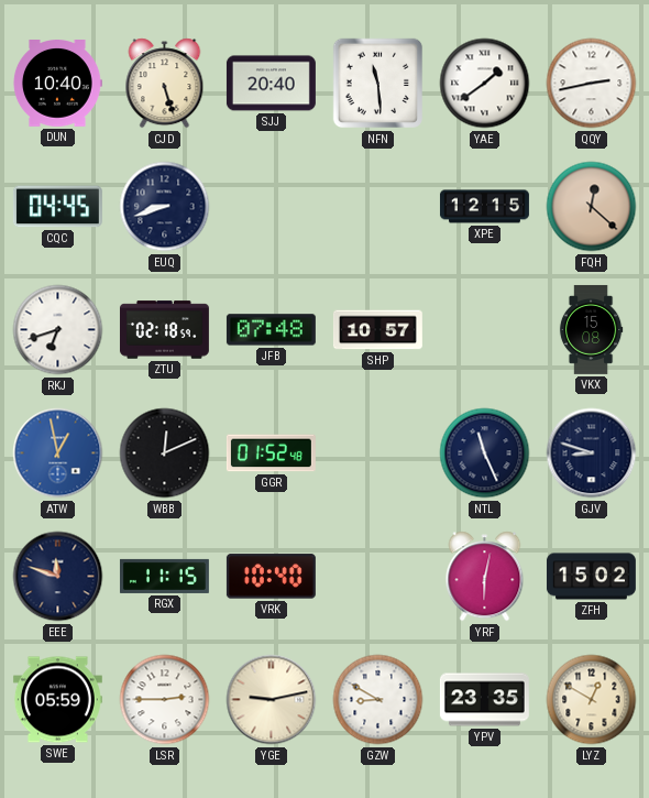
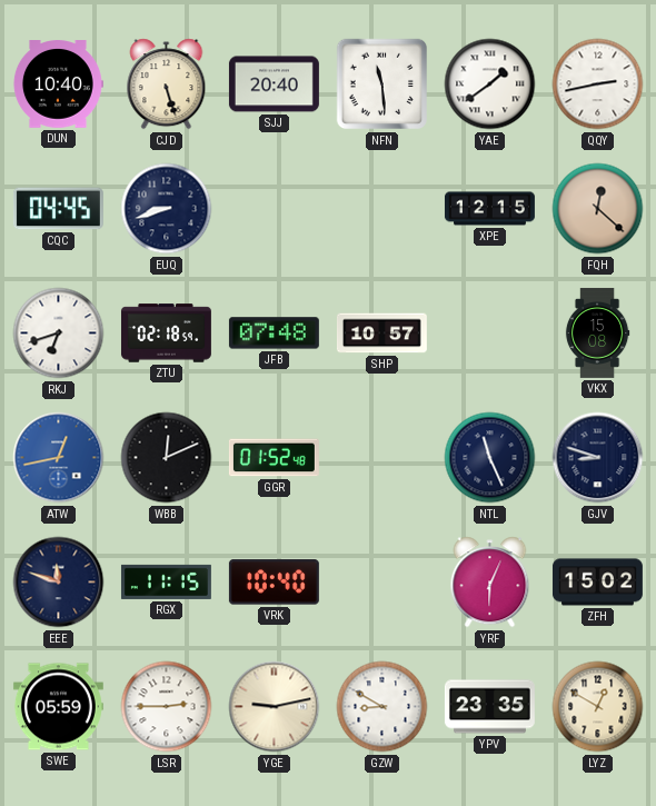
ATW: 12:58 -> 12:43 (59, 458)
YRF: 6:02 -> 6:04 (490, 583)
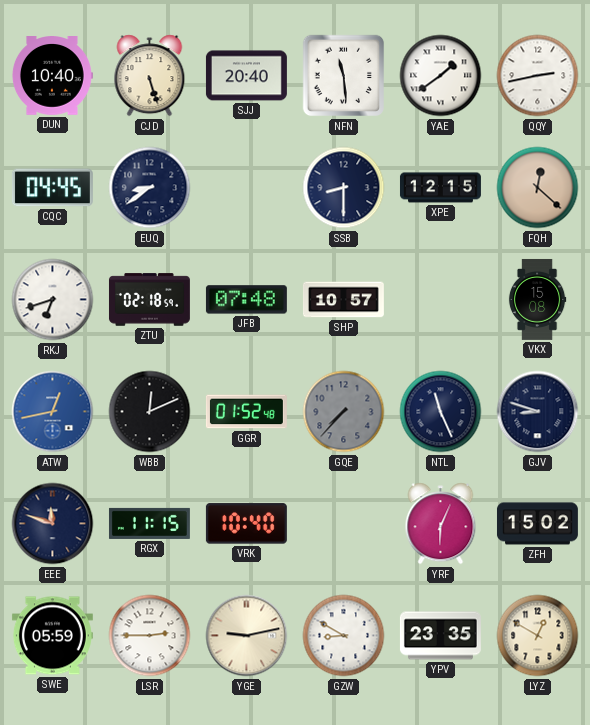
EUQ: 8:42 -> 8:39 (150, 188)
SSB: none -> 8:30 (344, 188)
GQE: none -> 7:37 (344, 412)
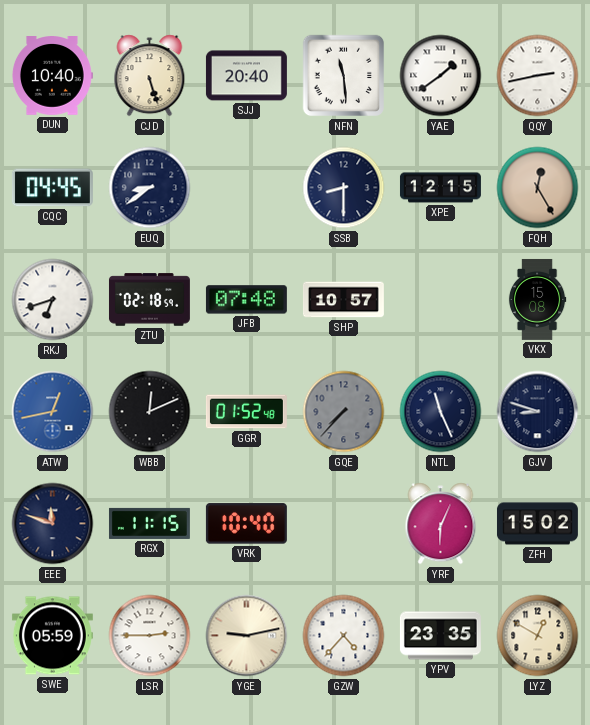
FQH: 12:22 -> 12:25 (538, 188)
GZW: 8:50 -> 4:37 (344, 636)
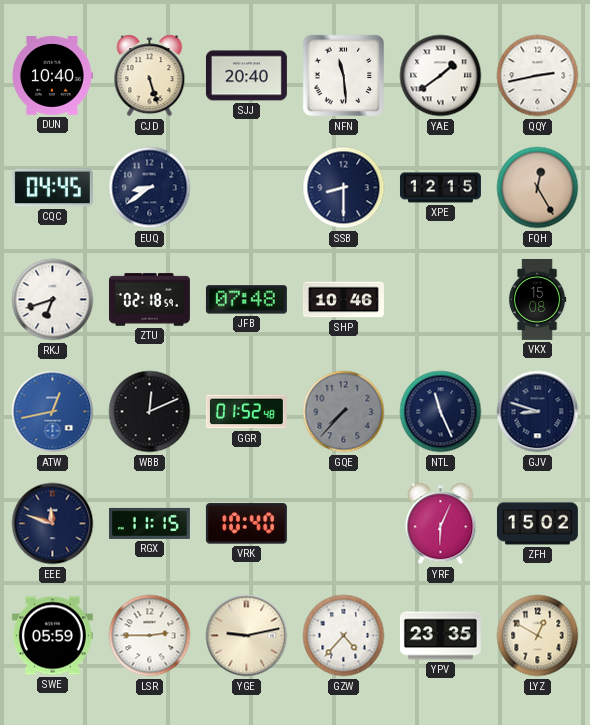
SHP: 10:57 -> 10:46 (343, 300)
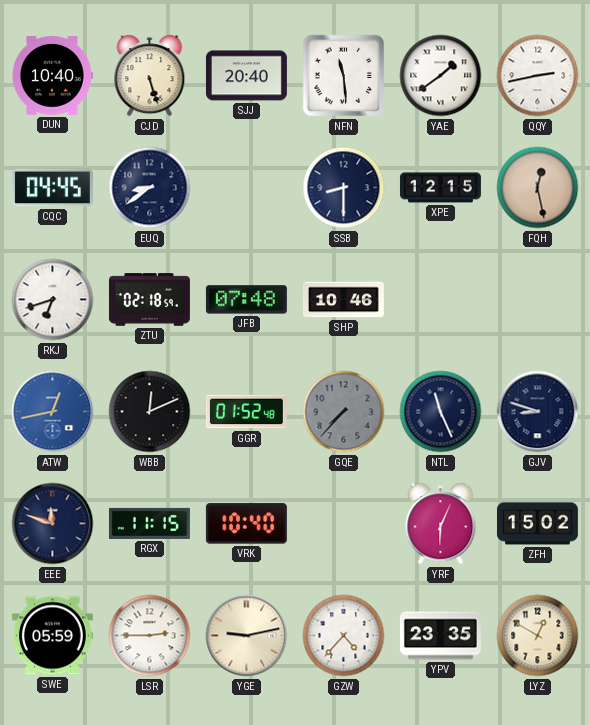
FQH: 12:25 -> 12:28 (538, 188)
VKX: 15:08 -> none (537, 299)
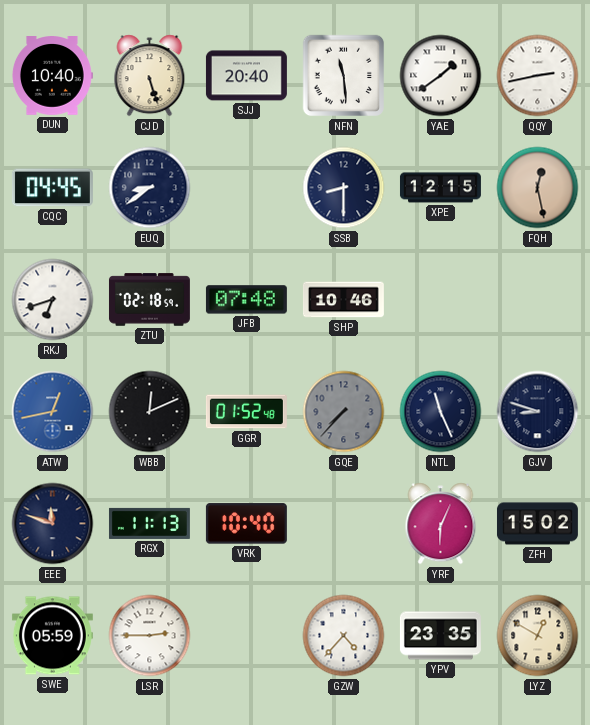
RGX: 11:15 -> 11:13 (149, 523)
YGE: 9:13 -> none (247, 636)
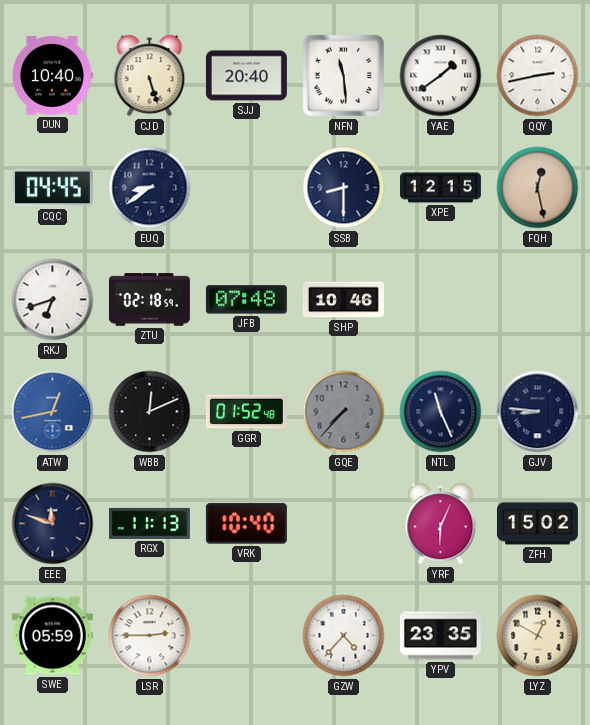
GJV: 8:48 -> 8:46 (538, 412)
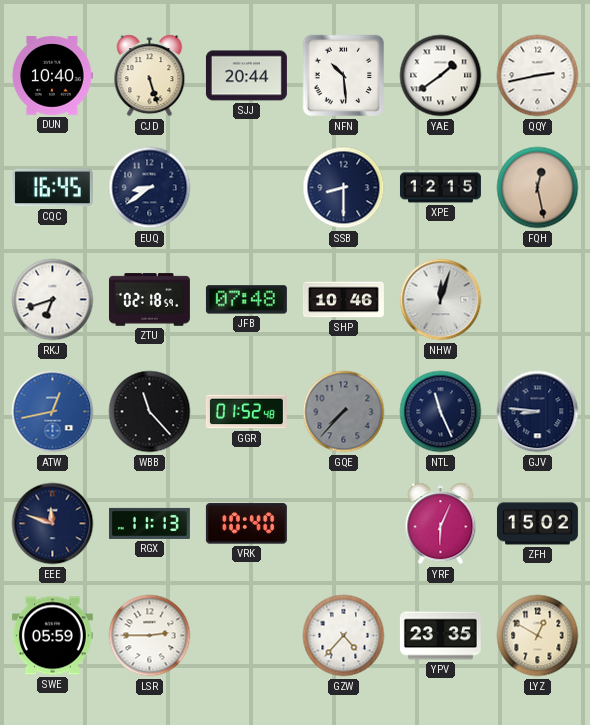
SJJ: 20:40 -> 20:44 (246, 76)
NFN: 11:29 -> 10:29 (344, 76)
CQC: 04:45 -> 16:45 (52, 188)
NHW: none -> 12:03 (441, 300)
WBB: 12:11 -> 11:23 (150, 412)
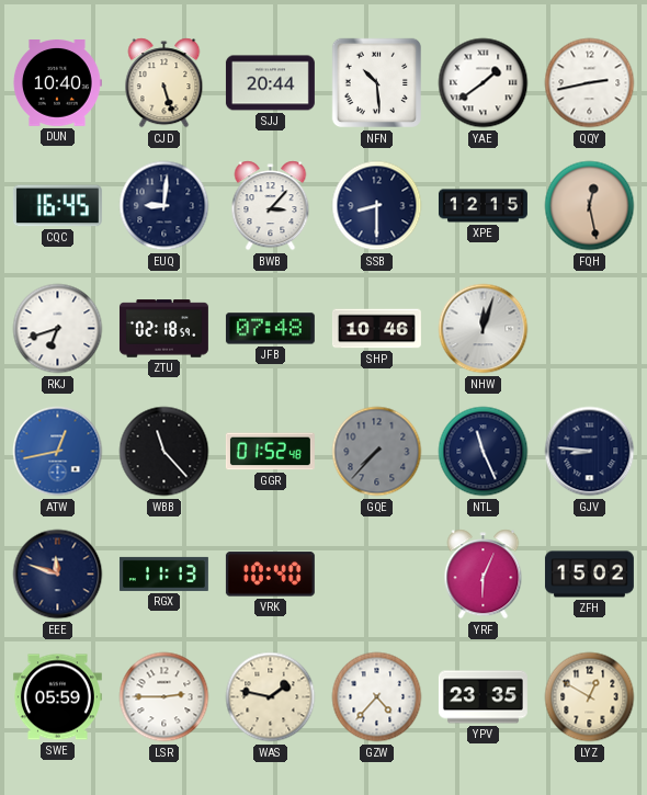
EUQ: 8:39 -> 9:01 (164, 206)
BWB: none -> 3:07 (271, 206)
WAS: none -> 1:47 (271, 697)
